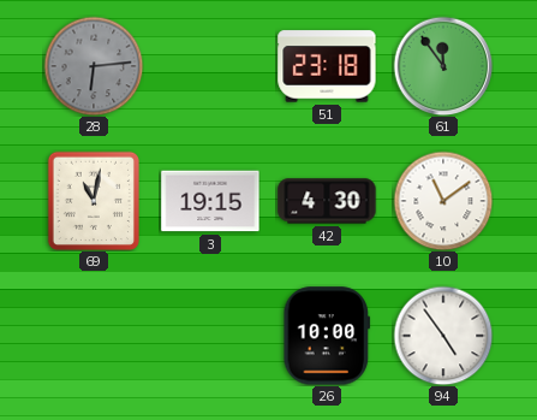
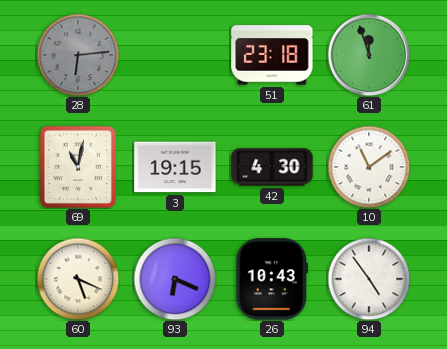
61: 11:54 -> 11:57 (369, 55)
60: none -> 5:19 (78, 279)
93: none -> 6:19 (175, 279)
26: 10:00 -> 10:43 (272, 279)
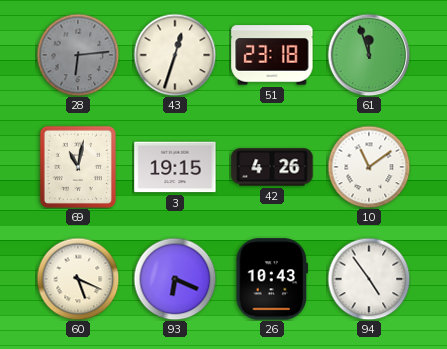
43: none -> 12:33 (175, 55)
42: 4:30 -> 4:26 (272, 167)
